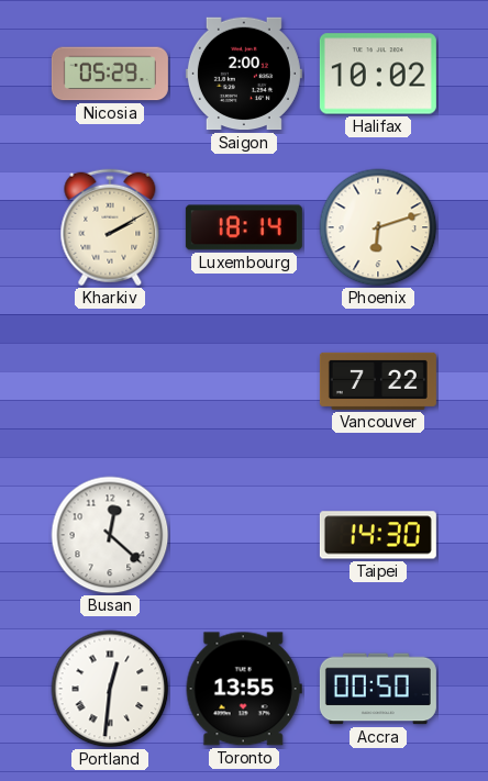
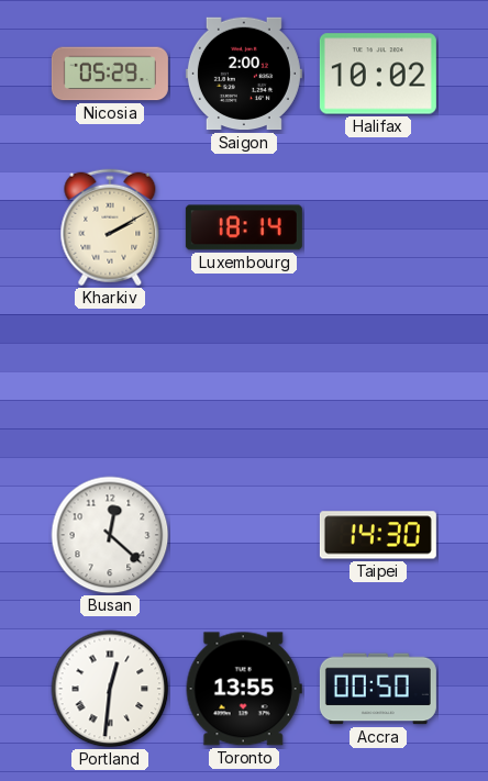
Phoenix: 6:12 -> none (378, 227)
Vancouver: 7:22 -> none (378, 381)
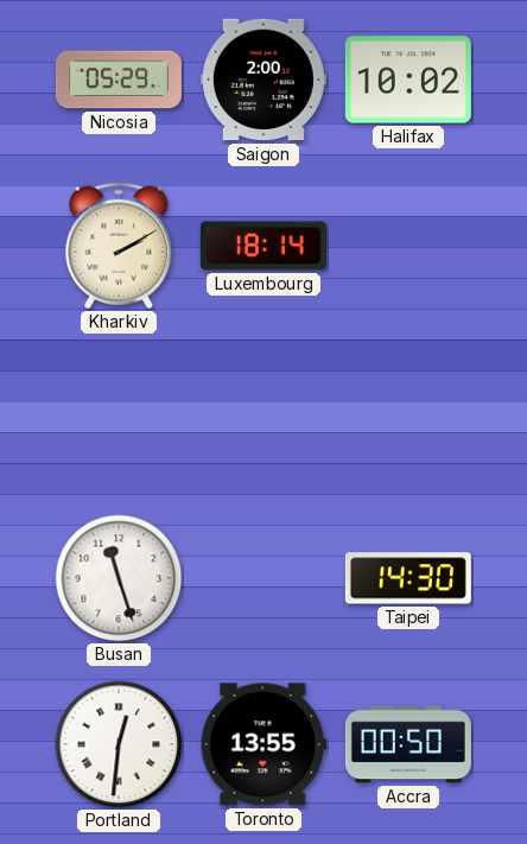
Busan: 12:22 -> 11:27 (119, 578)
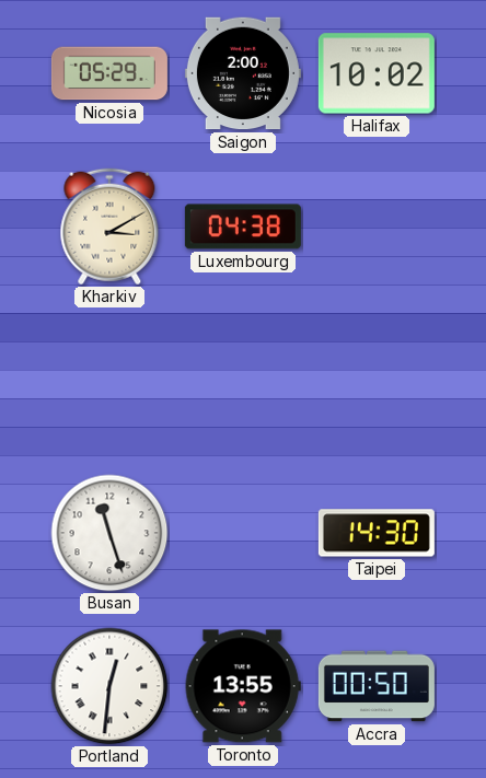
Kharkiv: 2:10 -> 3:10 (109, 227)
Luxembourg: 18:14 -> 04:38 (243, 227)
